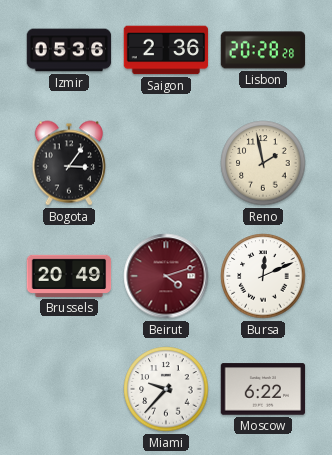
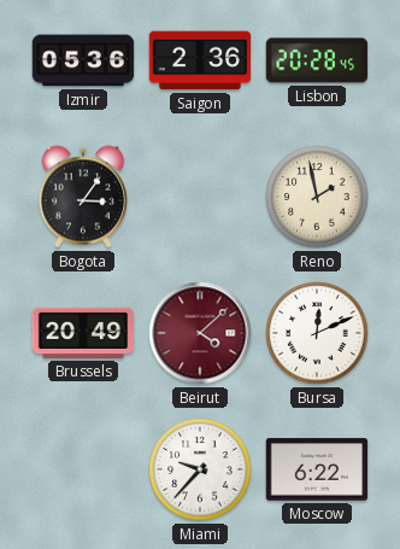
Lisbon: 20:28:28 -> 20:28:45 (317, 60)
Beirut: 4:12 -> 4:08 (200, 333)
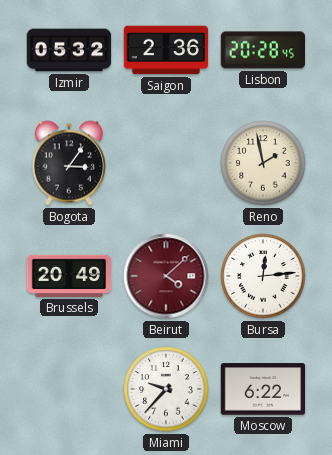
Izmir: 05:36 -> 05:32 (69, 50)
Bursa: 12:11 -> 12:14 (263, 276)
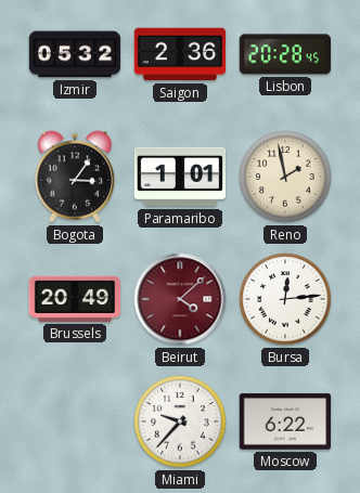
Paramaribo: none -> 1:01 (180, 177)
